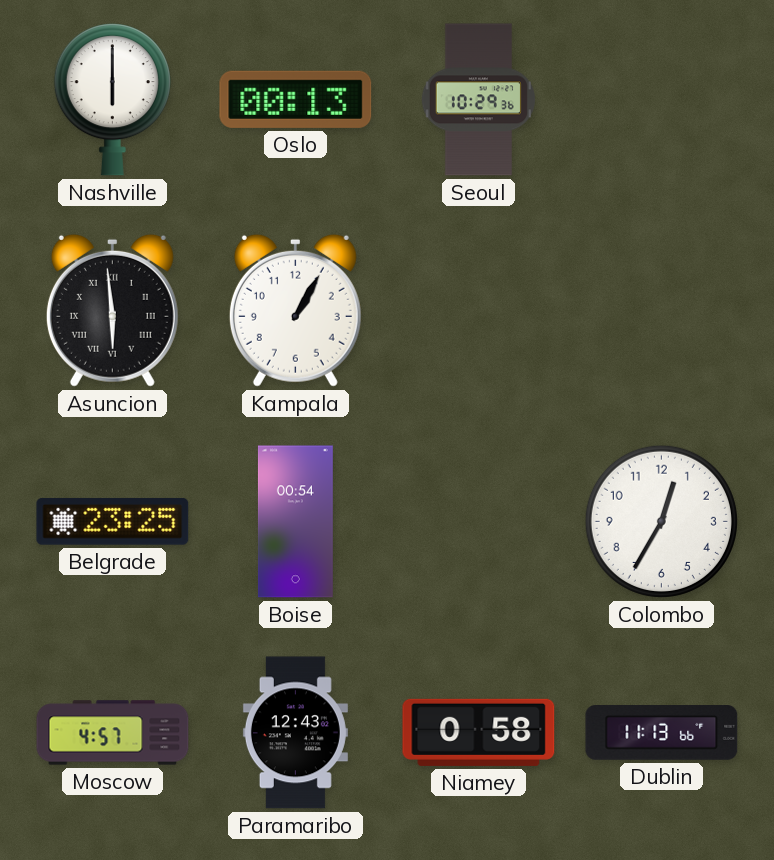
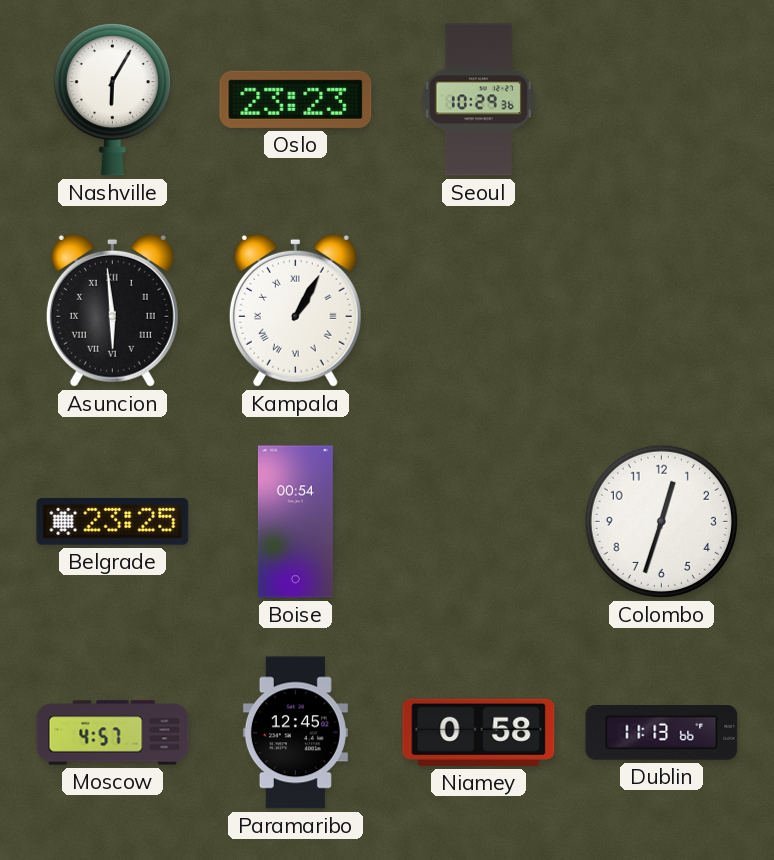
Nashville: 6:00 -> 6:05 (112, 100)
Oslo: 00:13 -> 23:23 (296, 99)
Kampala numerals: Arabic -> Roman (295, 310)
Colombo: 12:35 -> 12:33 (661, 521)
Paramaribo: 12:43 -> 12:45 (295, 733)
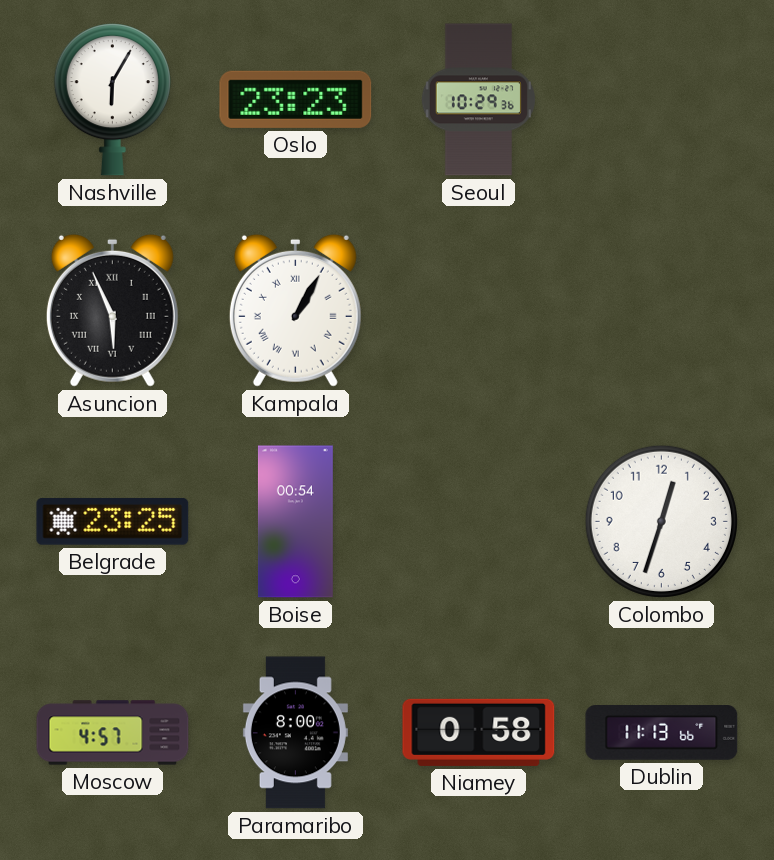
Asuncion: 5:59 -> 5:56 (112, 310)
Paramaribo: 12:45 -> 8:00 (295, 733)
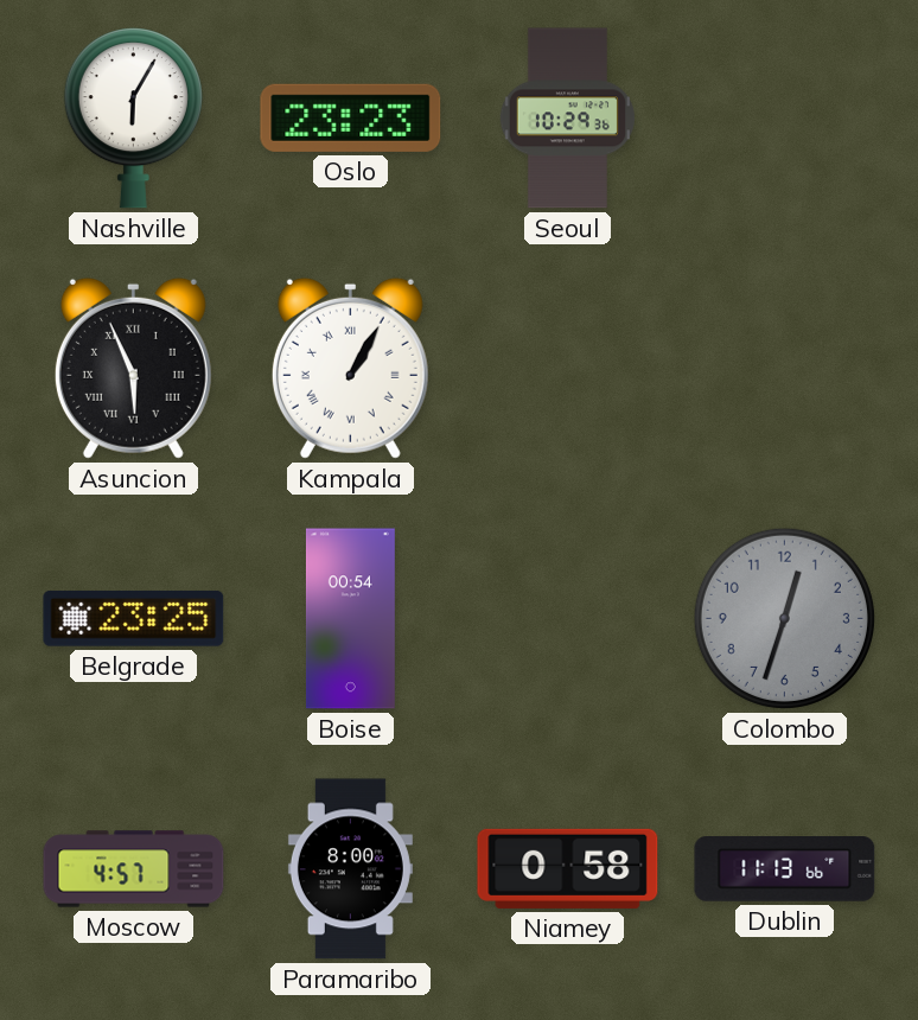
Colombo dial: white -> grey (784, 618)
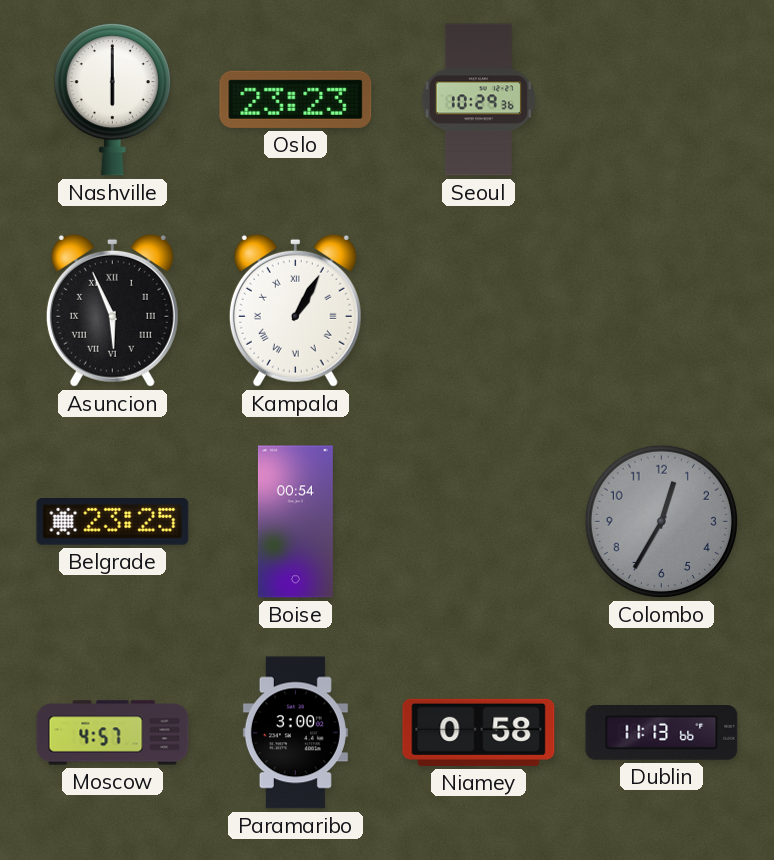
Nashville: 6:05 -> 6:00 (112, 100)
Colombo: 12:33 -> 12:35 (661, 521)
Paramaribo: 8:00 -> 3:00 (295, 733)
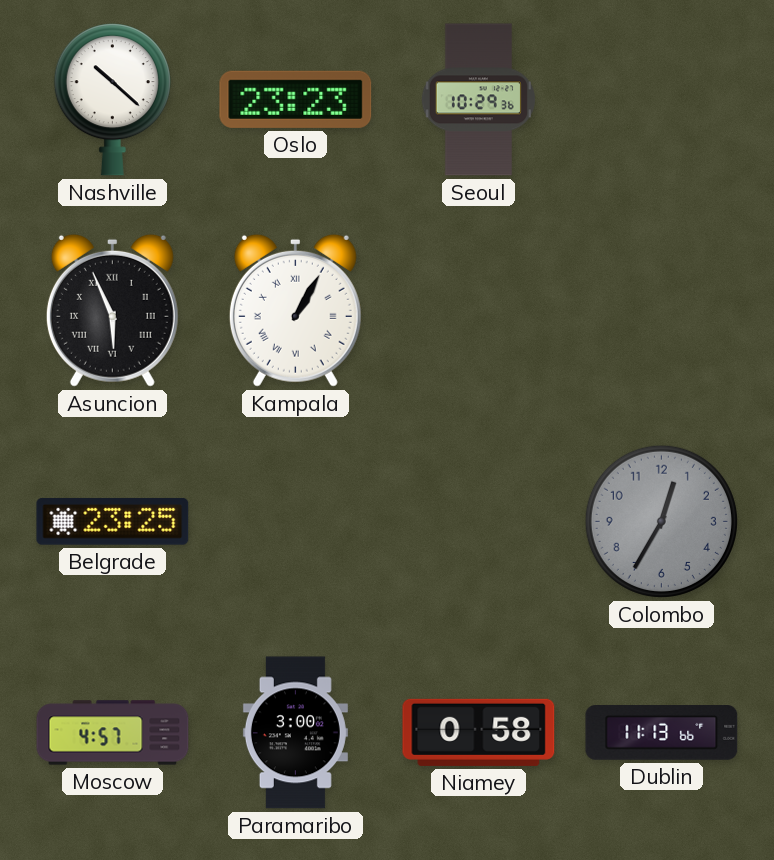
Nashville: 6:00 -> 10:22 (112, 100)
Boise: 00:54 -> none (295, 522)
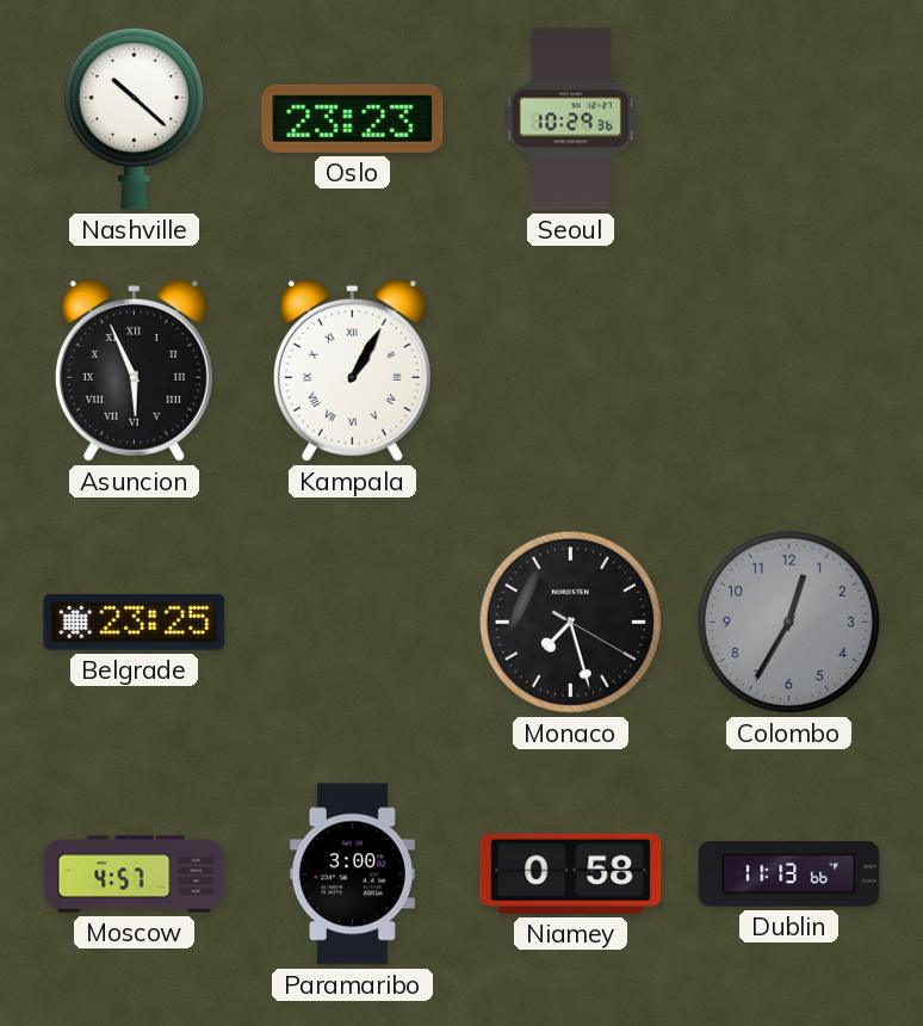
Monaco: none -> 7:27 (570, 622)
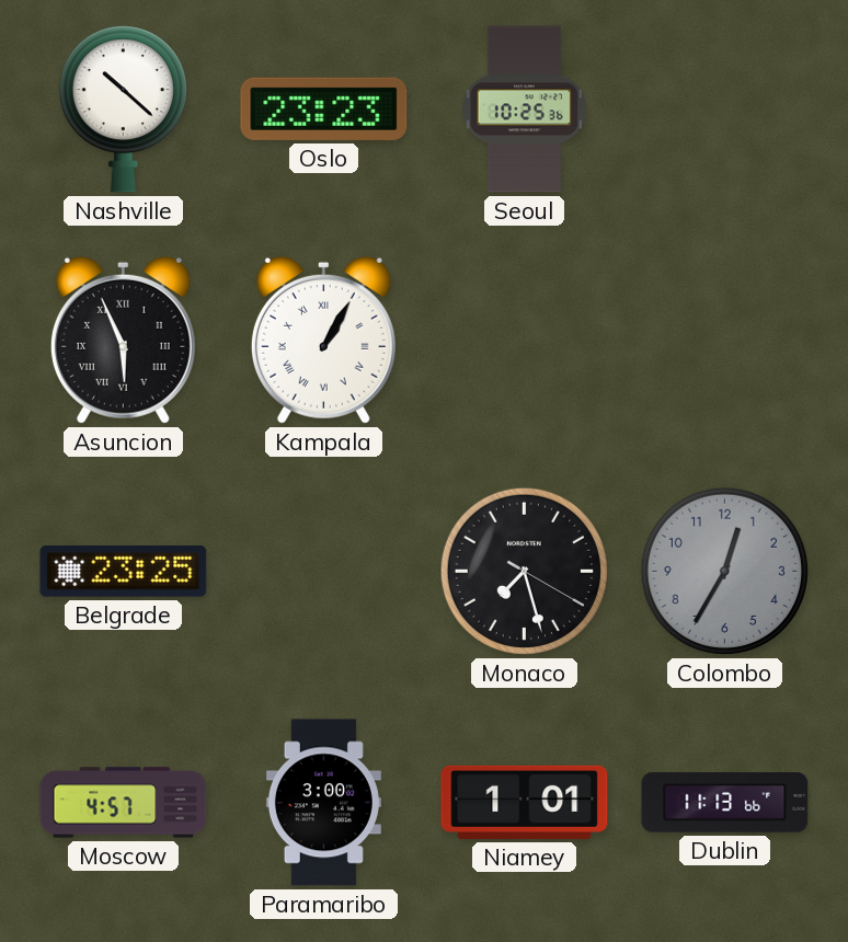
Seoul: 10:29 -> 10:25 (524, 110)
Niamey: 0:58 -> 1:01 (525, 802)
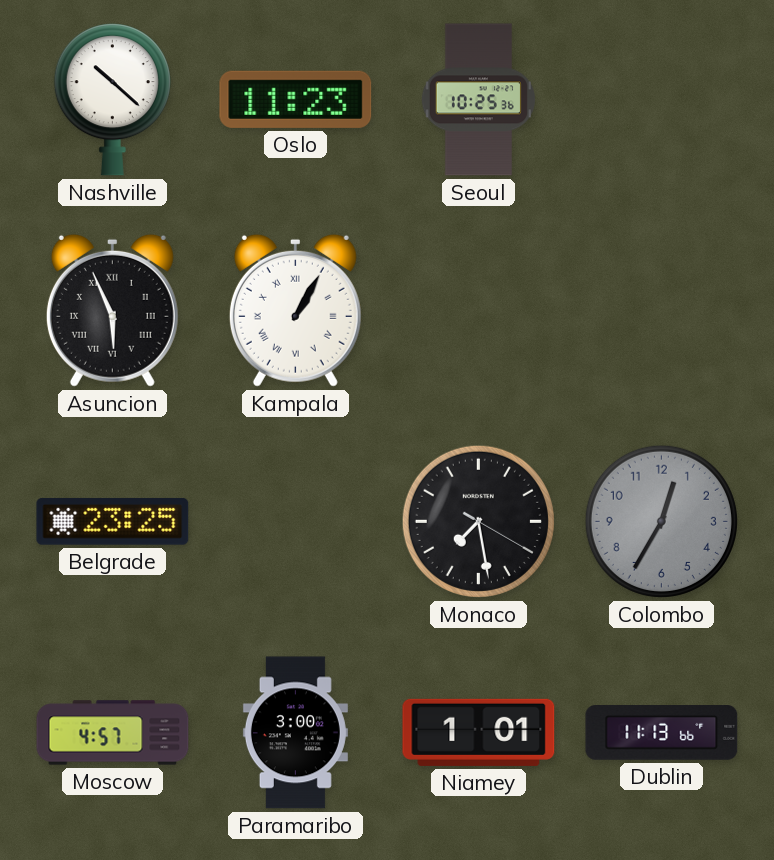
Oslo: 23:23 -> 11:23 (296, 99)
Monaco: 7:27 -> 7:28 (478, 521)
